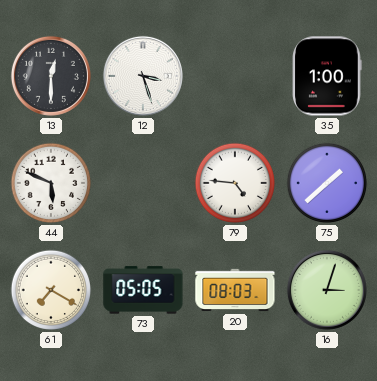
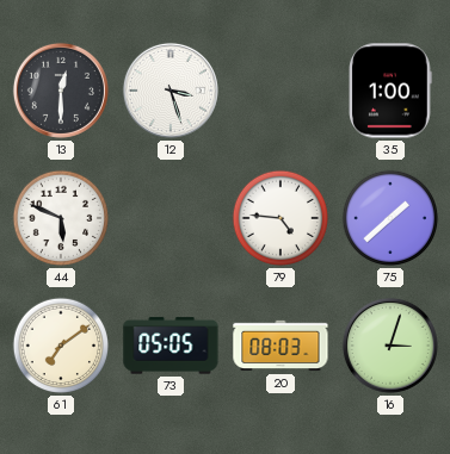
61: 7:20 -> 7:09 (61, 346)
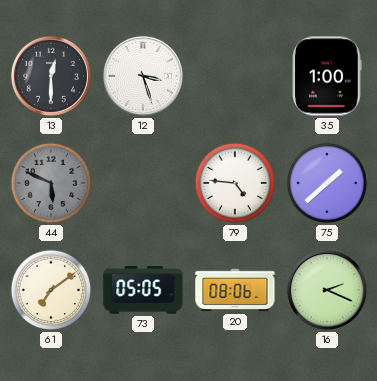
44 dial: white -> grey (51, 183)
20: 08:03 -> 08:06 (235, 290)
16: 3:03 -> 2:19 (327, 290)
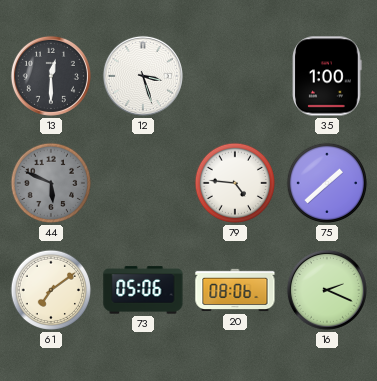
73: 05:05 -> 05:06 (143, 290)
